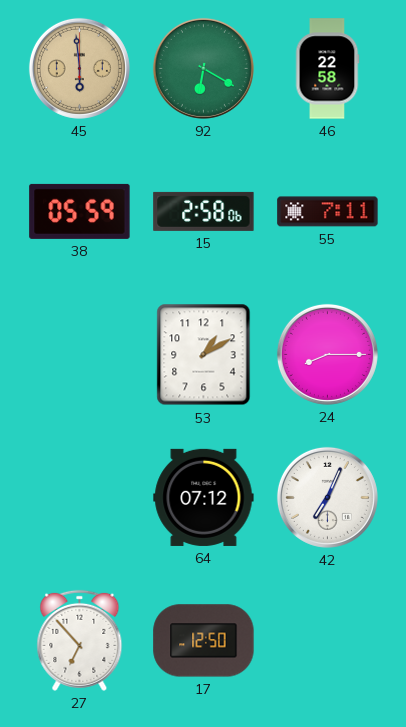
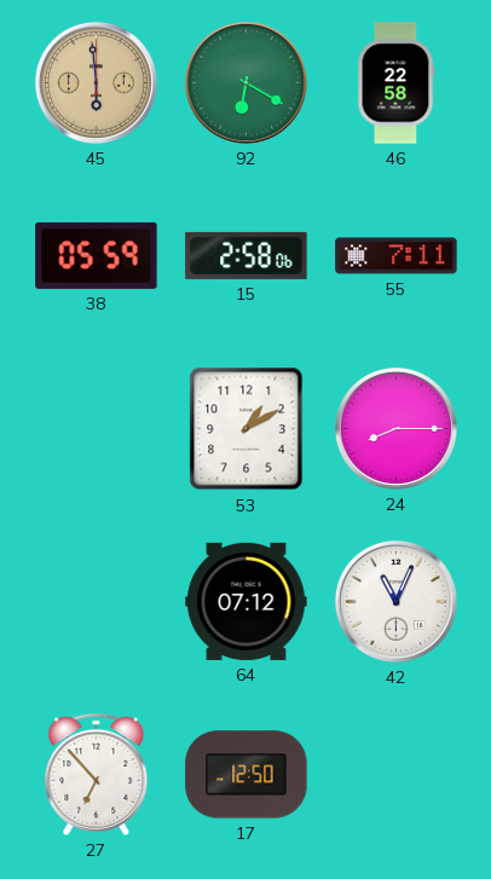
42: 7:04 -> 11:04 (395, 601)
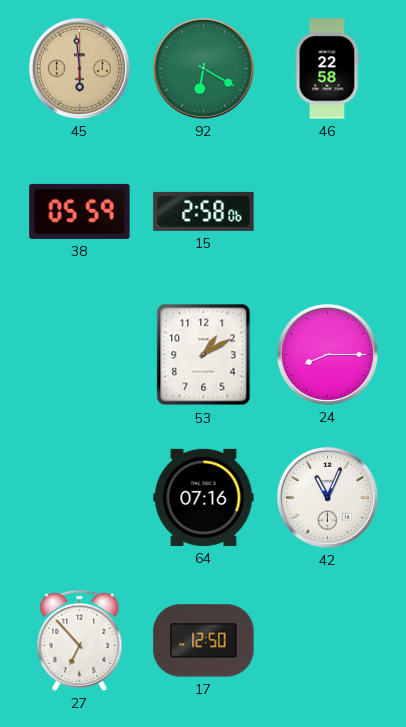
55: 7:11 -> none (397, 256)
64: 07:12 -> 07:16 (204, 497)
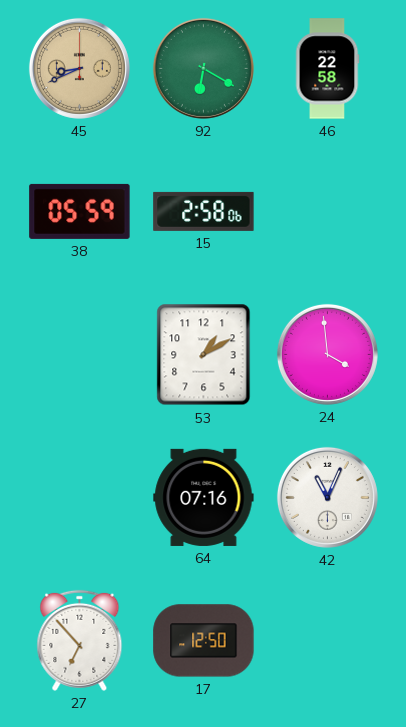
45: 5:59 -> 8:41 (79, 68)
24: 8:15 -> 3:59 (327, 354)
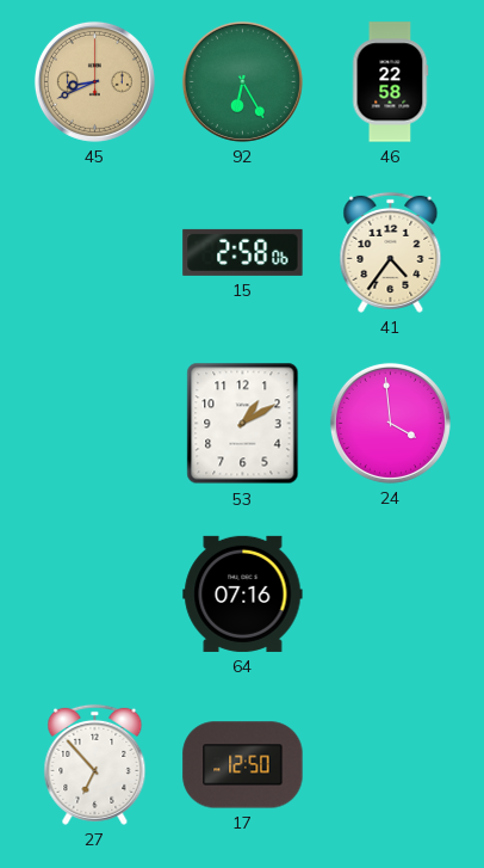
92: 6:20 -> 6:25 (242, 81)
38: 05:59 -> none (80, 211)
41: none -> 4:36 (391, 252)
42: 11:04 -> none (327, 497)
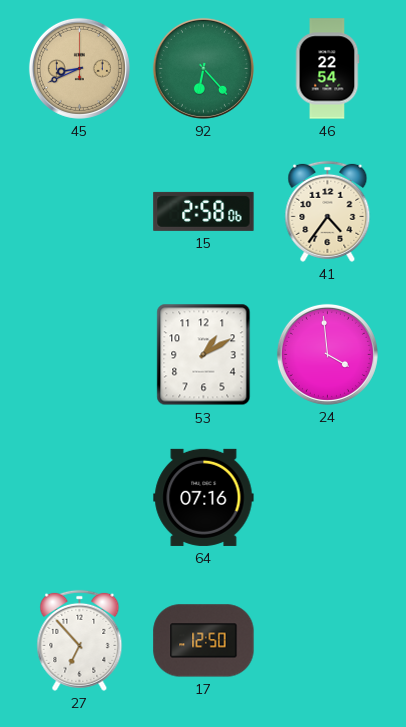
92: 6:25 -> 6:23 (203, 68)
46: 22:58 -> 22:54 (327, 69)
